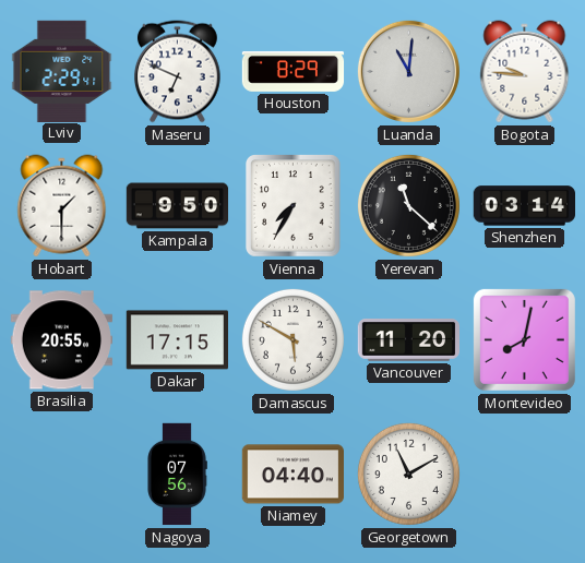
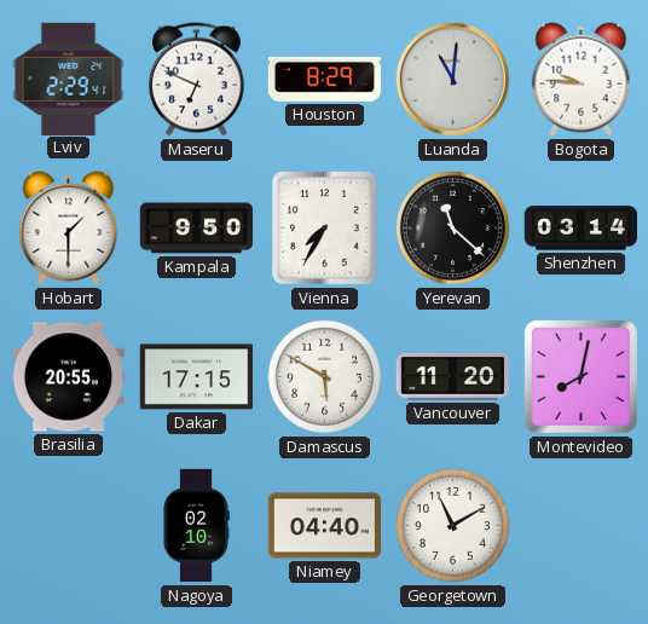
Nagoya: 07:56 -> 02:10 (196, 526)
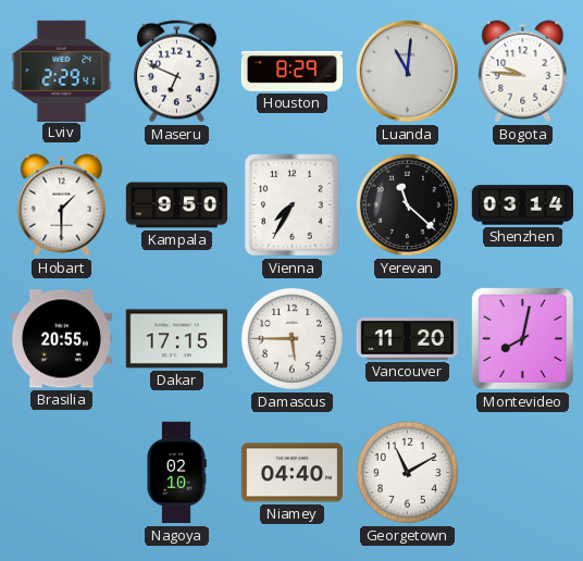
Damascus: 5:50 -> 5:45 (291, 338)
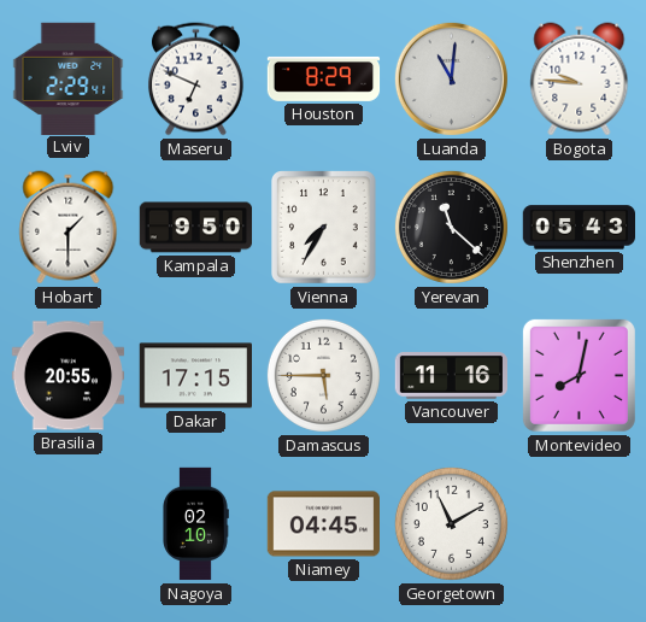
Shenzhen: 03:14 -> 05:43 (579, 228)
Vancouver: 11:20 -> 11:16 (452, 376)
Niamey: 04:40 -> 04:45 (323, 524)
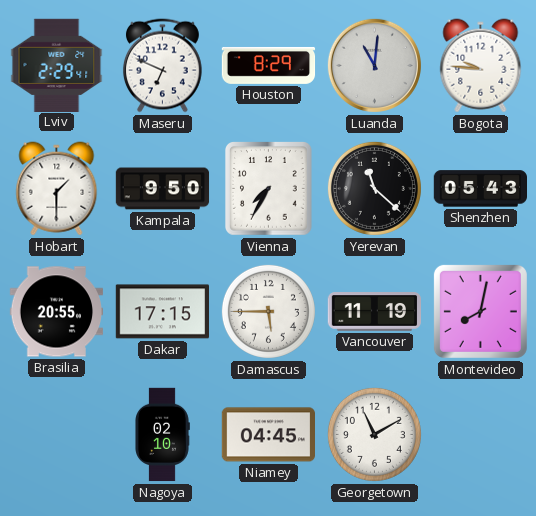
Vancouver: 11:16 -> 11:19 (375, 312)
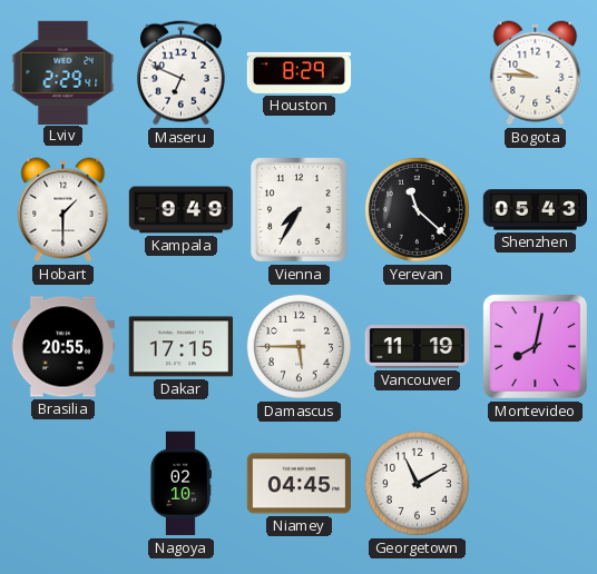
Luanda: 11:01 -> none (374, 65)
Kampala: 9:50 -> 9:49 (182, 210)
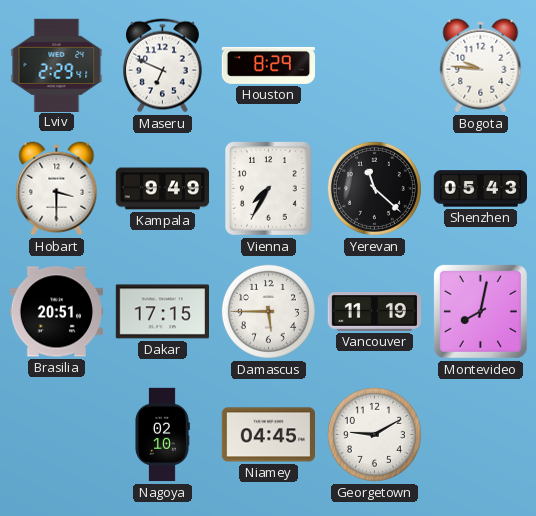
Hobart: 1:30 -> 3:30 (57, 189)
Brasilia: 20:55 -> 20:51 (57, 312)
Georgetown: 11:10 -> 9:10 (374, 434)
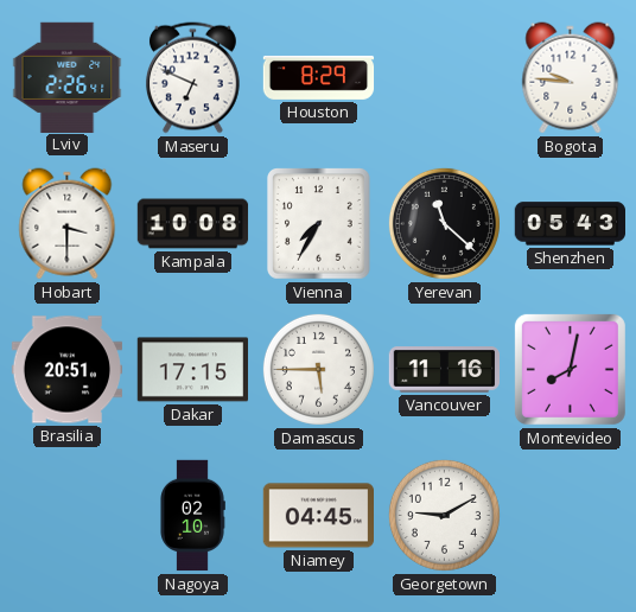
Lviv: 2:29 -> 2:26 (68, 77)
Kampala: 9:49 -> 10:08 (193, 224)
Vancouver: 11:19 -> 11:16 (445, 370)
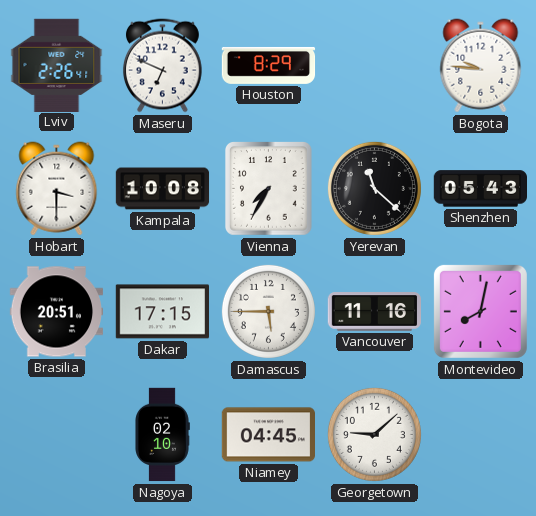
Georgetown: 9:10 -> 9:08 (374, 434)
